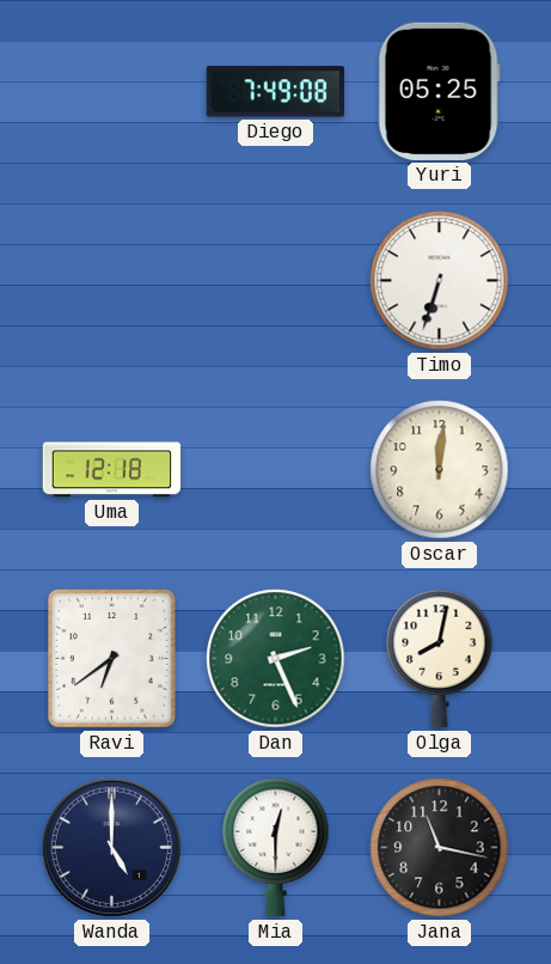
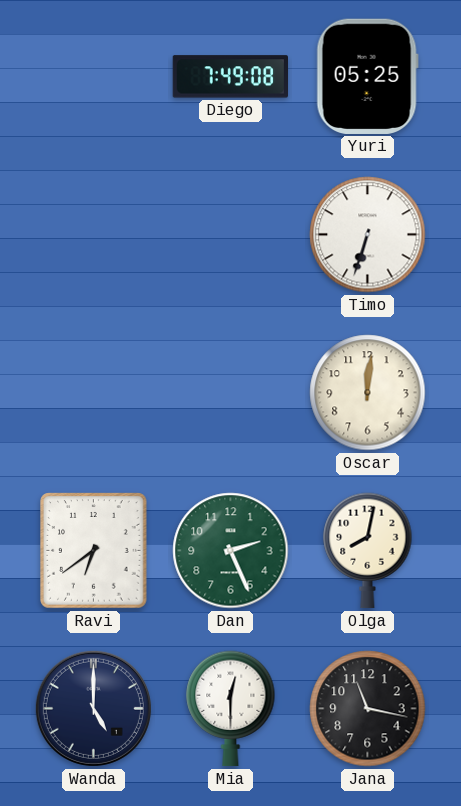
Uma: 12:18 -> none (112, 470)
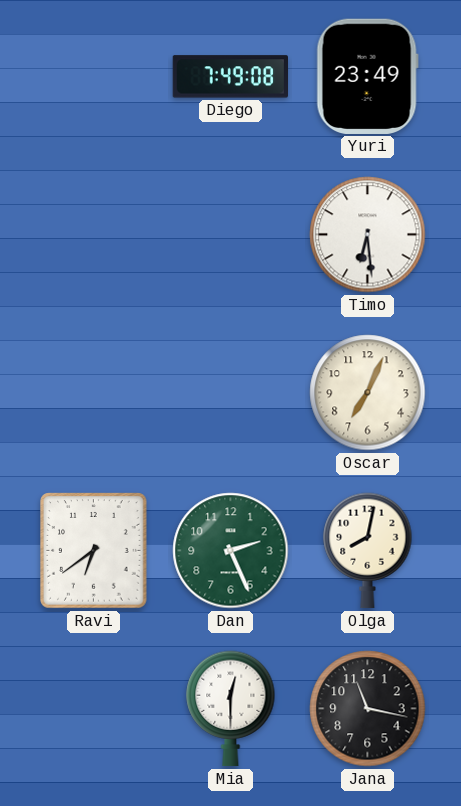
Yuri: 05:25 -> 23:49 (367, 76)
Timo: 6:33 -> 6:29 (368, 235)
Oscar: 12:01 -> 7:04 (368, 393)
Wanda: 5:00 -> none (93, 708)
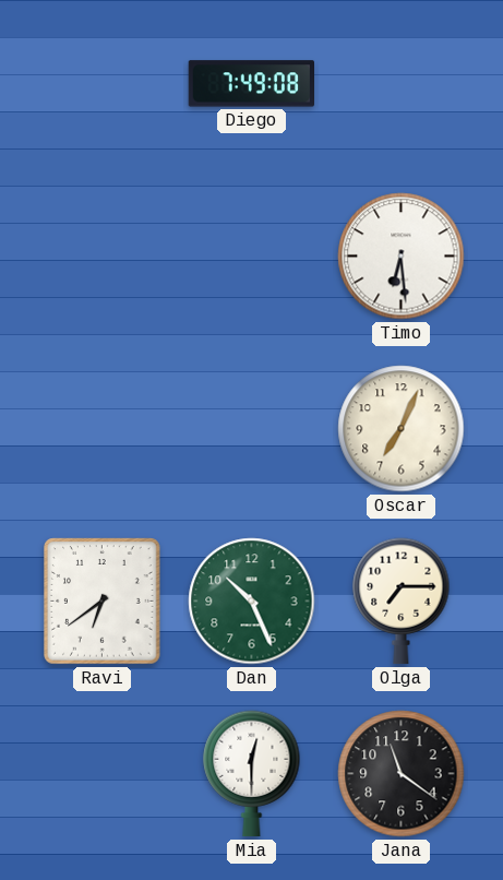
Yuri: 23:49 -> none (367, 76)
Dan: 2:26 -> 10:26 (252, 602)
Olga: 8:02 -> 7:15 (402, 602)
Jana: 11:17 -> 11:21 (402, 774)
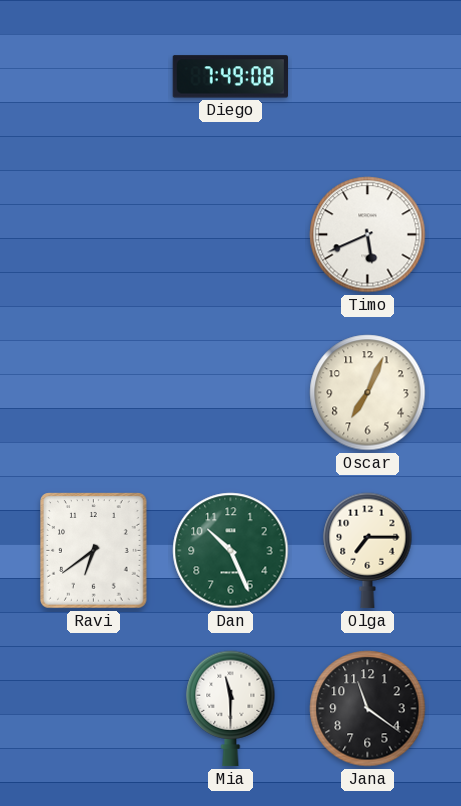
Timo: 6:29 -> 5:41 (368, 235)
Mia: 12:30 -> 11:30 (231, 709)
